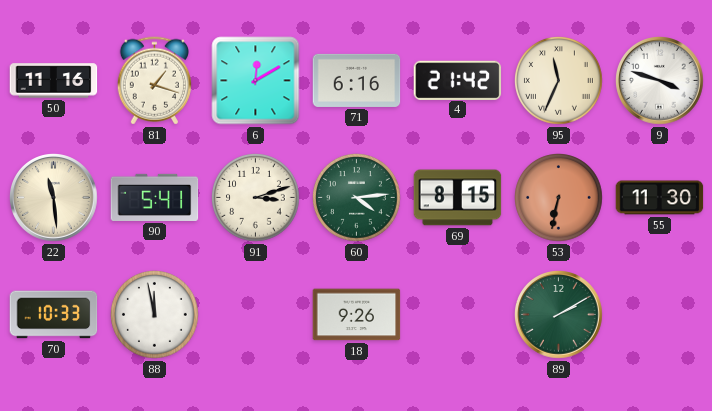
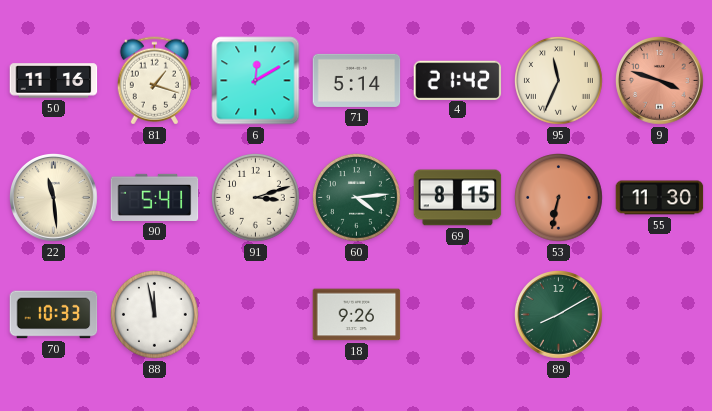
71: 6:16 -> 5:14 (357, 80)
9 dial: white -> salmon (660, 81)
89: 2:10 -> 8:10 (559, 315)
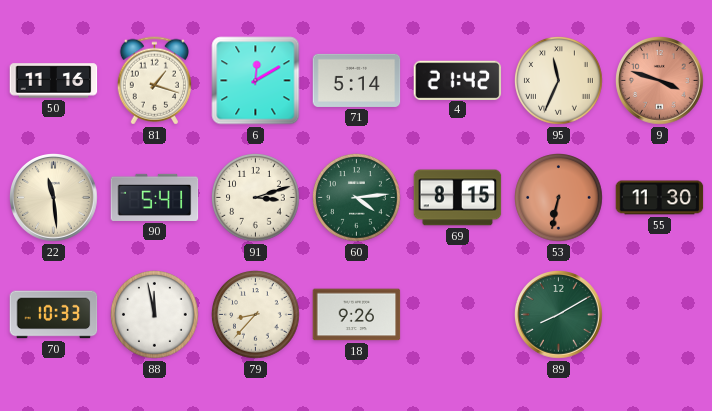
79: none -> 8:37 (256, 315)
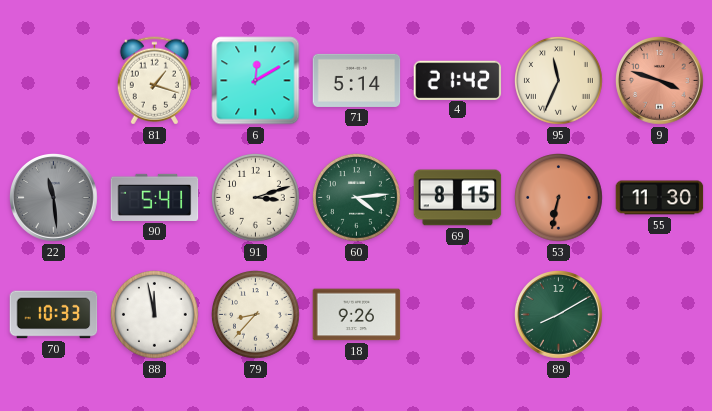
50: 11:16 -> none (54, 81)
22 dial: cream -> grey (54, 198)
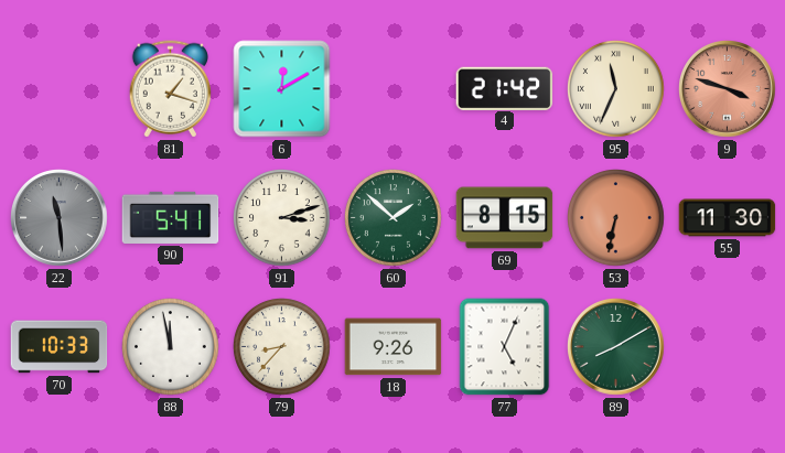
71: 5:14 -> none (357, 80)
60: 4:14 -> 1:52 (394, 218)
77: none -> 5:04 (505, 347)
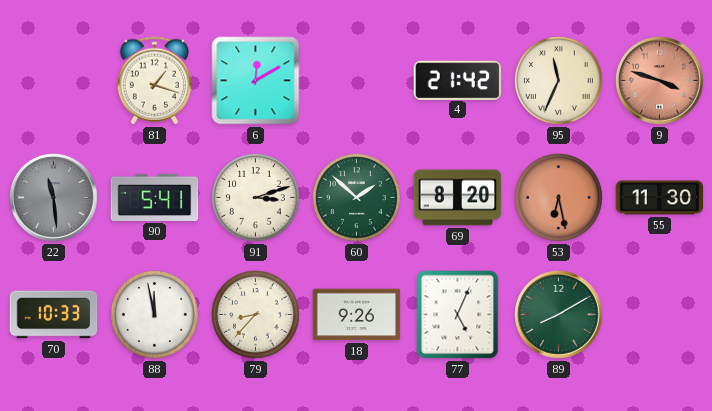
69: 8:15 -> 8:20 (458, 198)
53: 6:32 -> 6:28 (559, 198)
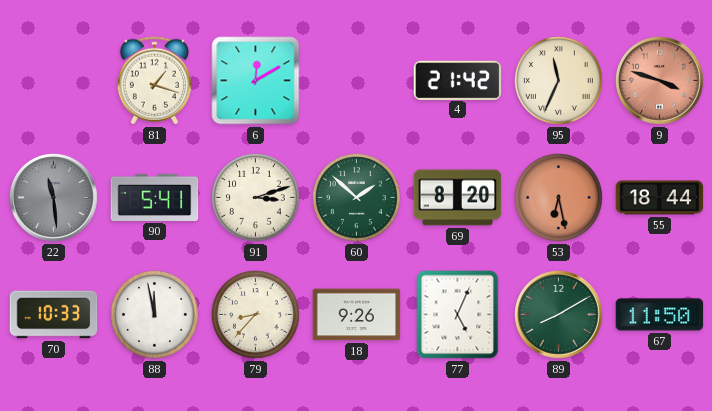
55: 11:30 -> 18:44 (660, 198)
67: none -> 11:50 (660, 315)
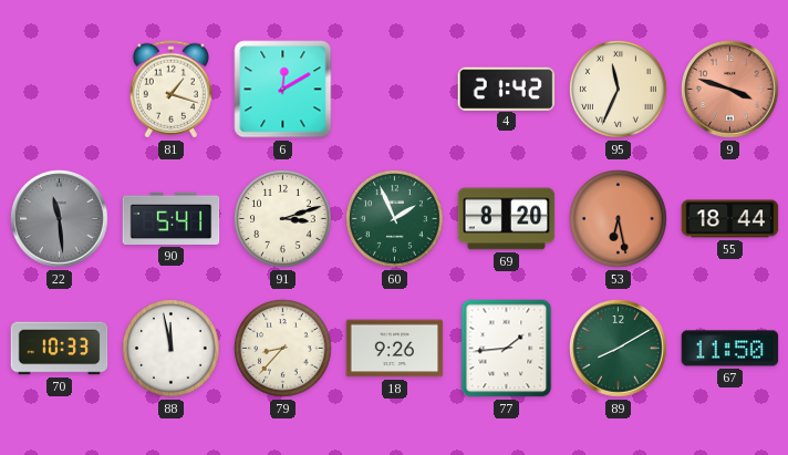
60: 1:52 -> 1:56 (395, 219)
77: 5:04 -> 1:44 (507, 349)
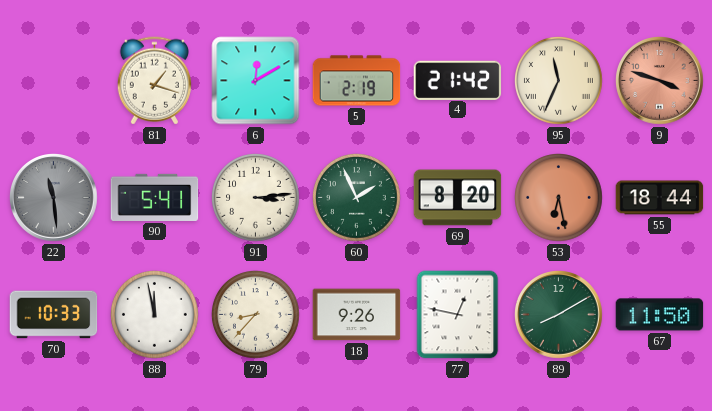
5: none -> 2:19 (357, 81)
91: 3:12 -> 3:14 (256, 198)
77: 1:44 -> 12:47 (458, 315)
